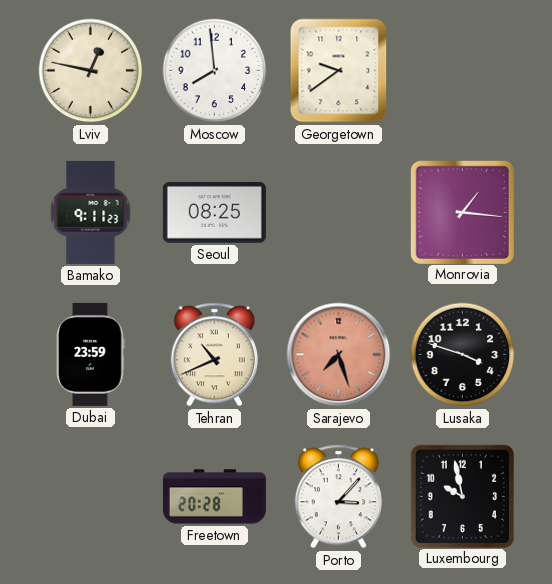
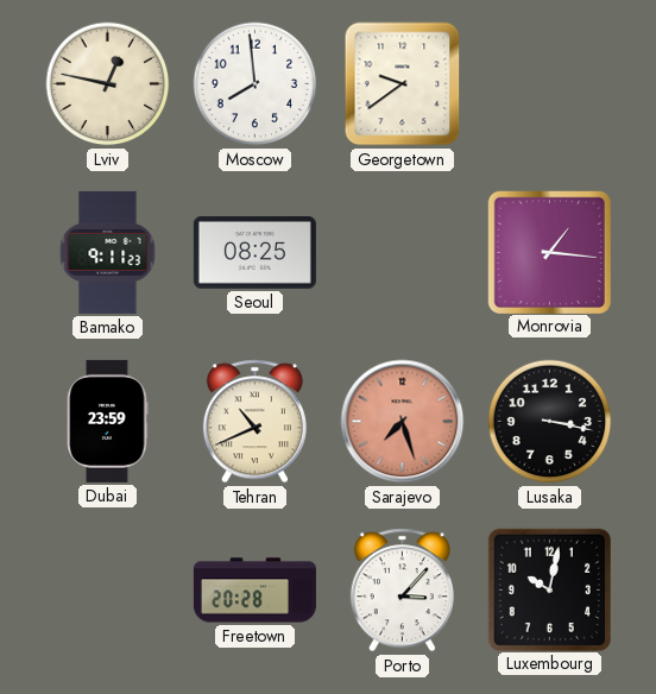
Lusaka: 3:48 -> 3:17 (550, 422)
Luxembourg: 9:58 -> 10:02 (549, 589)
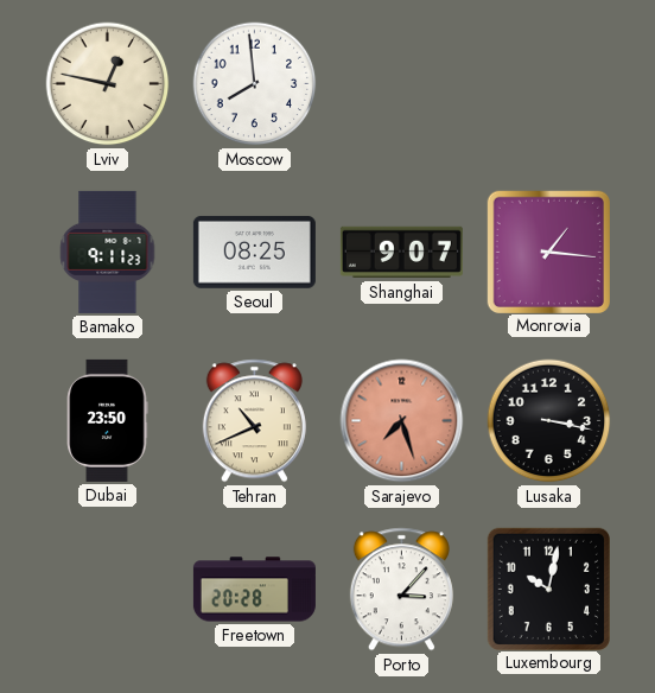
Georgetown: 9:39 -> none (403, 84)
Shanghai: none -> 9:07 (401, 253)
Dubai: 23:59 -> 23:50 (108, 420)
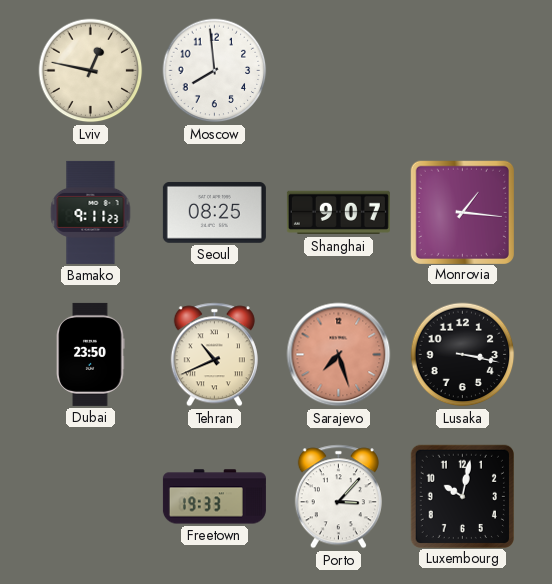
Freetown: 20:28 -> 19:33 (214, 497)
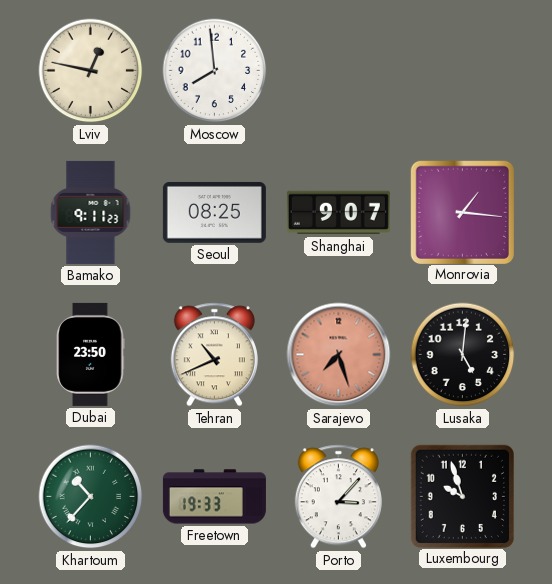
Lusaka: 3:17 -> 5:01 (463, 355)
Khartoum: none -> 10:37 (91, 497)
Luxembourg: 10:02 -> 9:57 (462, 496)
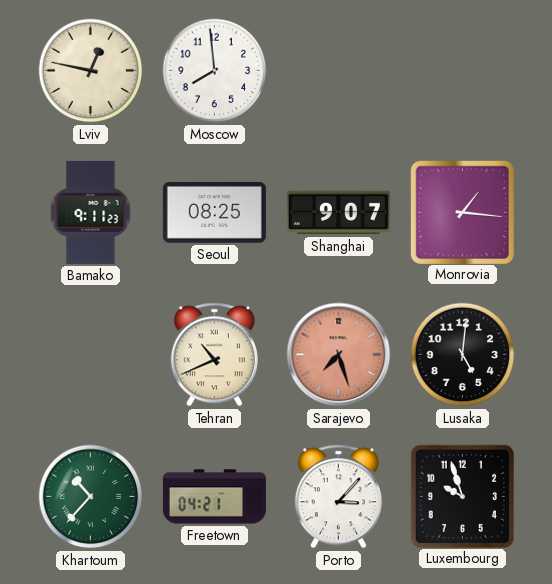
Dubai: 23:50 -> none (91, 354)
Freetown: 19:33 -> 04:21 (214, 497)
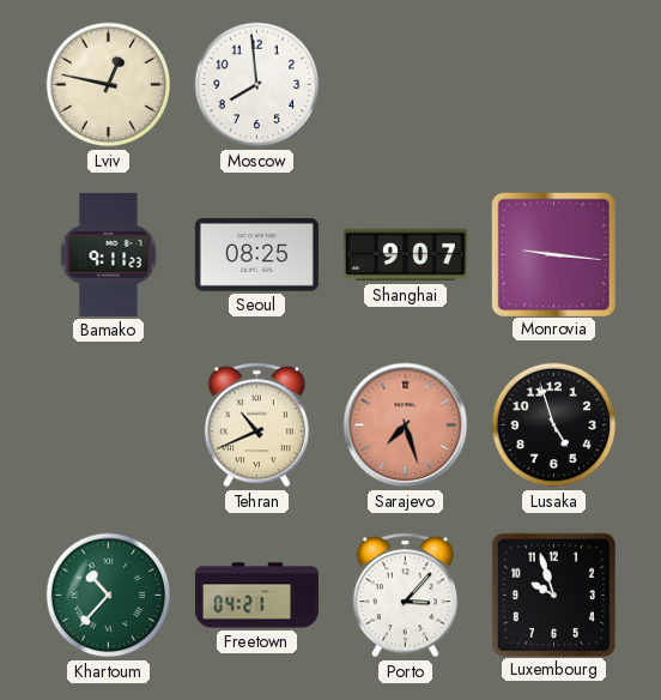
Monrovia: 1:16 -> 9:16 (553, 254)
Lusaka: 5:01 -> 4:57 (554, 426)
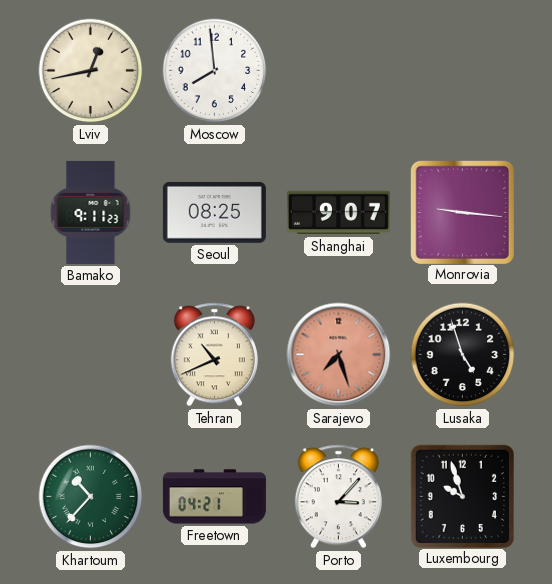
Lviv: 12:47 -> 12:43 (91, 71)
